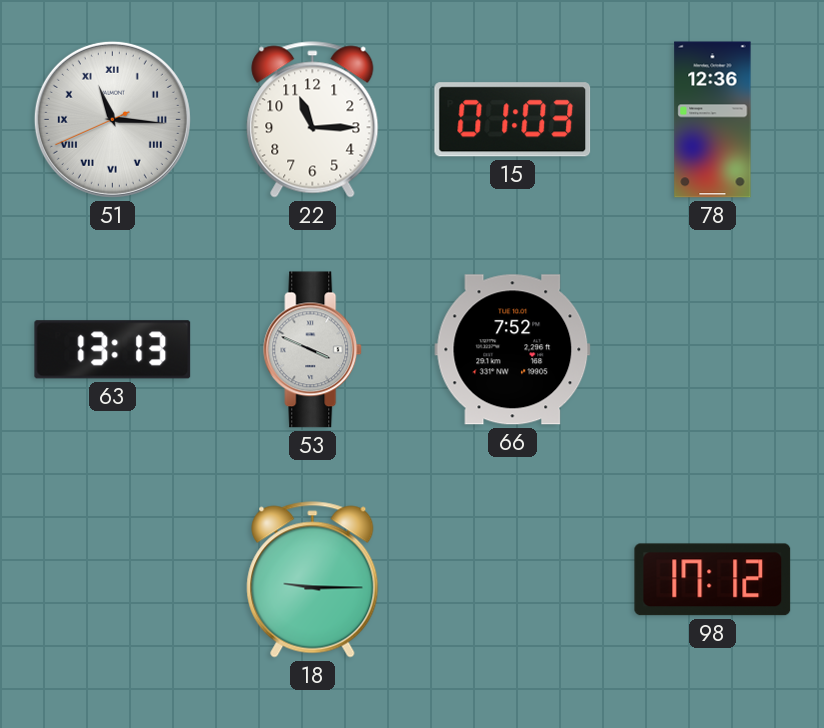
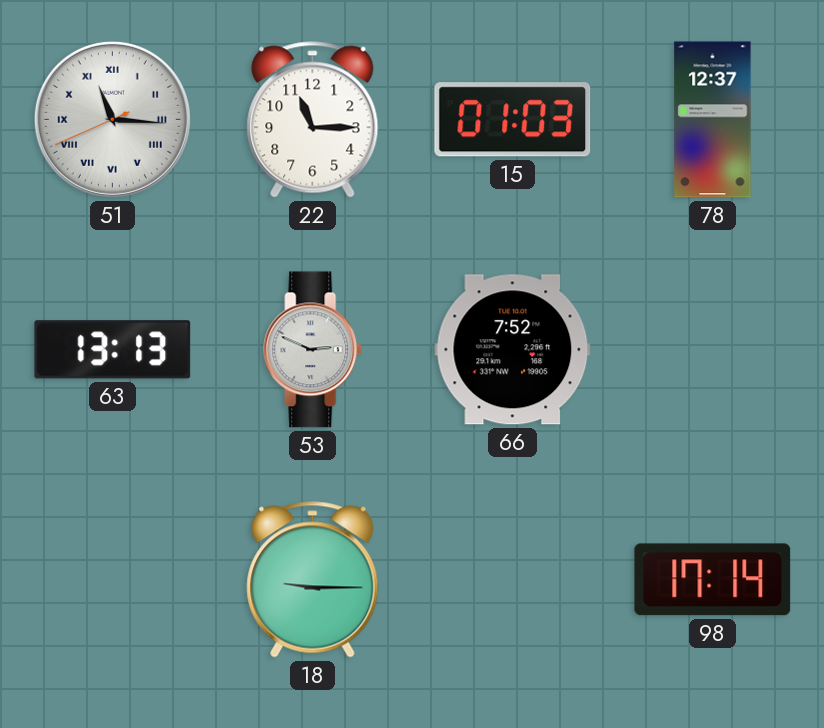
78: 12:36 -> 12:37 (713, 120)
53: 3:49 -> 2:49 (313, 350)
98: 17:12 -> 17:14 (713, 580)
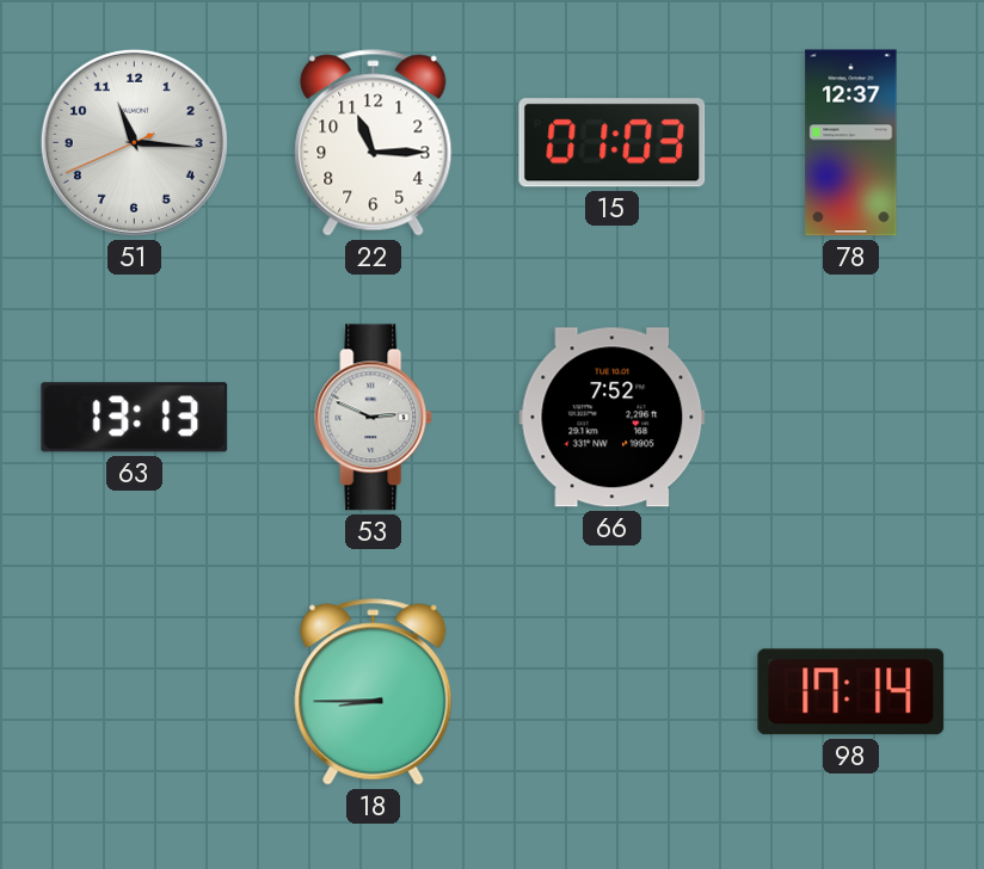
51 numerals: Roman -> Arabic (134, 142)
18: 9:15 -> 8:45 (374, 692)
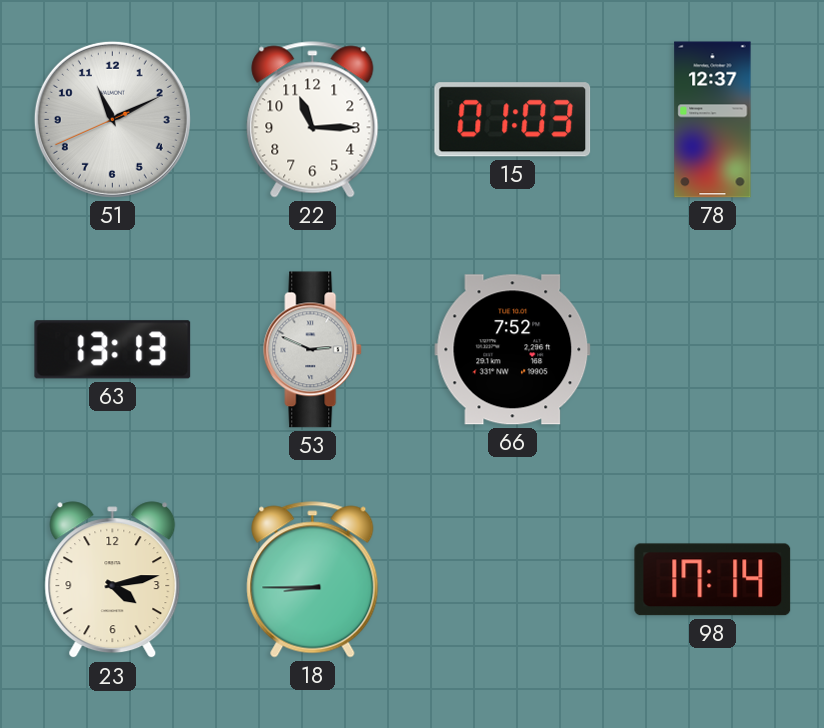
51: 11:15 -> 11:10 (112, 119)
23: none -> 4:13 (113, 580)
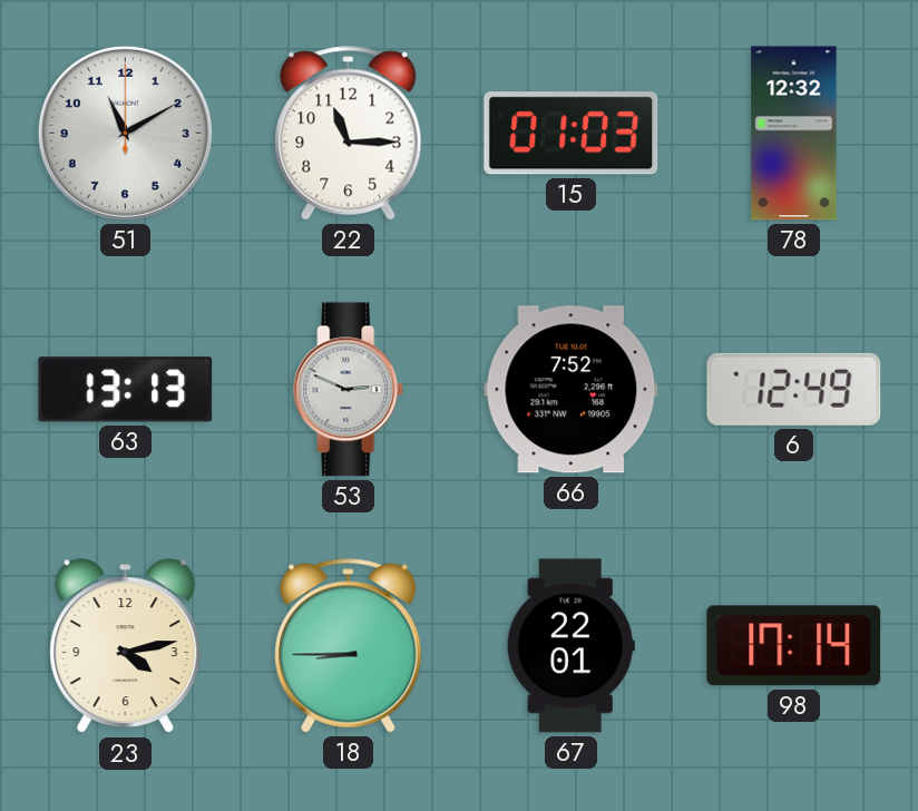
51: 11:10:41 -> 11:10:00 (125, 133)
78: 12:37 -> 12:32 (794, 134)
6: none -> 12:49 (794, 389)
67: none -> 22:01 (570, 646)
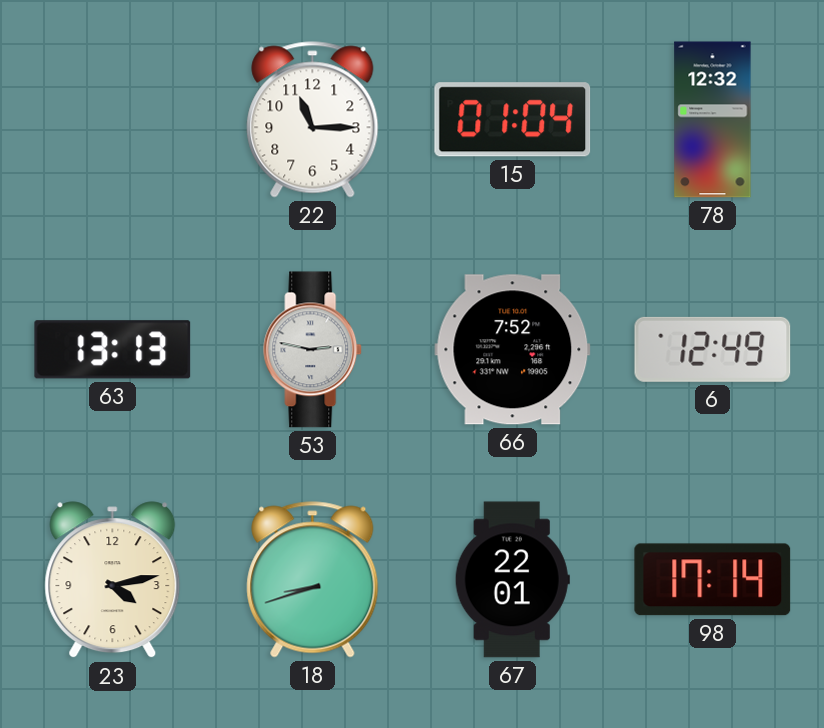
51: 11:10 -> none (125, 133)
15: 01:03 -> 01:04 (513, 120)
53: 2:49 -> 2:47 (313, 350)
18: 8:45 -> 8:42 (313, 580)
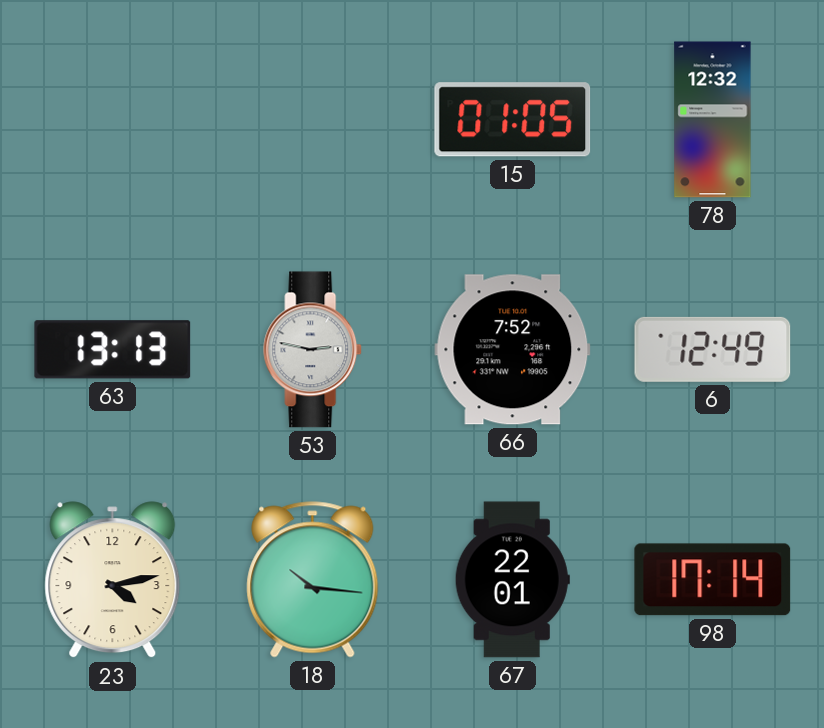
22: 11:15 -> none (313, 120)
15: 01:04 -> 01:05 (513, 120)
18: 8:42 -> 10:16 (313, 580)
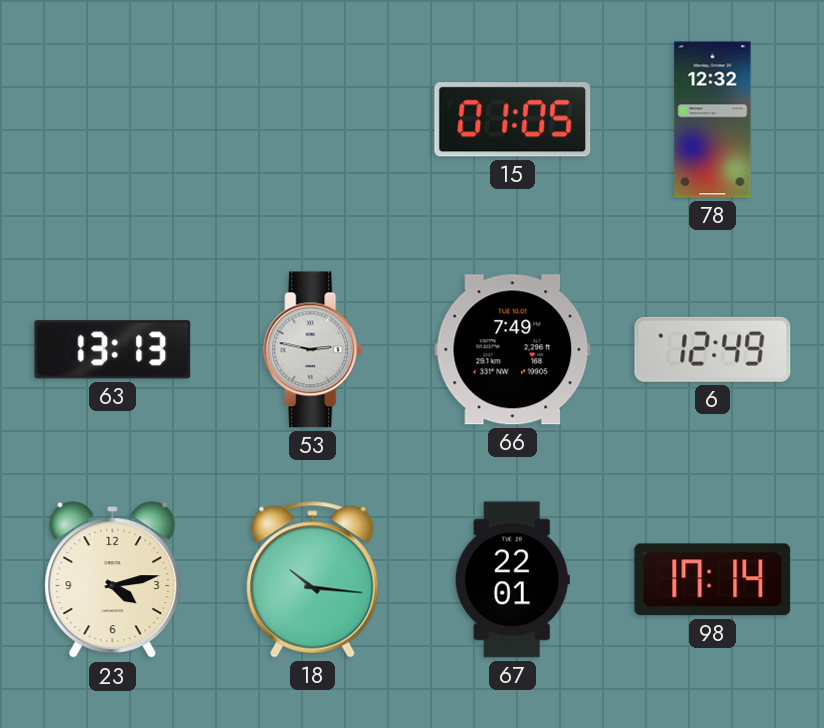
66: 7:52 -> 7:49 (513, 350)
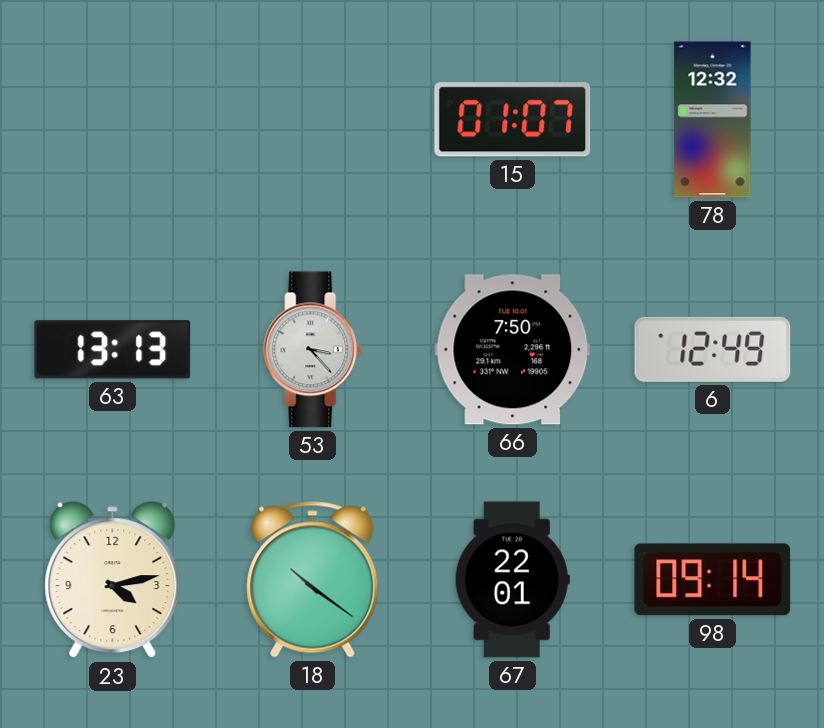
15: 01:05 -> 01:07 (513, 120)
53: 2:47 -> 3:23 (313, 350)
66: 7:49 -> 7:50 (513, 350)
18: 10:16 -> 10:21 (313, 580)
98: 17:14 -> 09:14 (713, 580)
